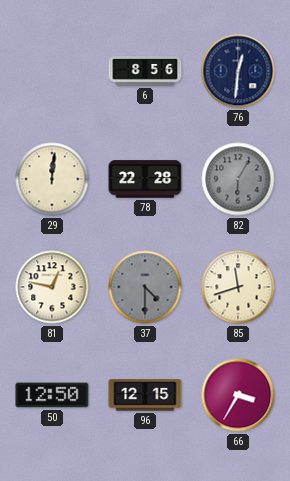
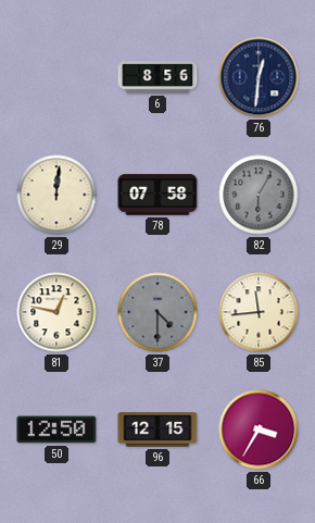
78: 22:28 -> 07:58 (157, 195)
85: 11:42 -> 11:44 (259, 312)
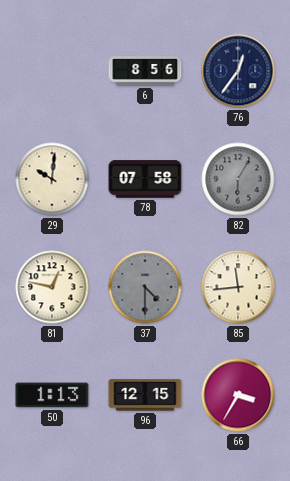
76: 12:31 -> 12:36 (238, 71)
29: 12:01 -> 10:01 (52, 179)
50: 12:50 -> 1:13 (52, 395)
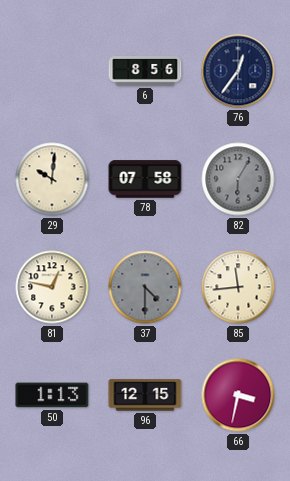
66: 3:35 -> 3:32 (238, 395)
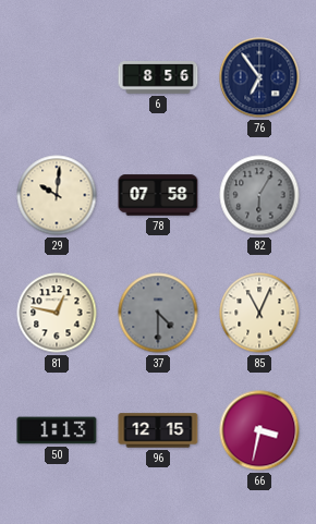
76: 12:36 -> 6:54 (259, 77)
85: 11:44 -> 11:04 (259, 313)
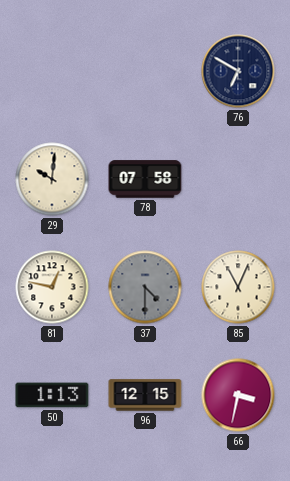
6: 8:56 -> none (158, 77)
76: 6:54 -> 6:50 (238, 71)
82: 6:05 -> none (259, 195)
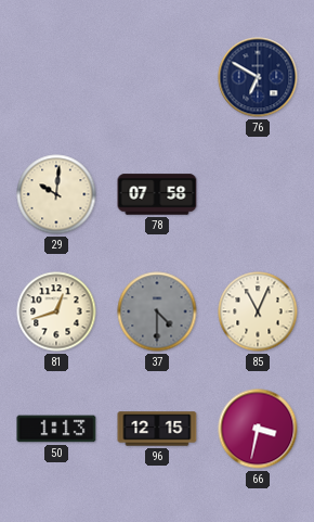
81: 12:47 -> 12:42 (56, 311)
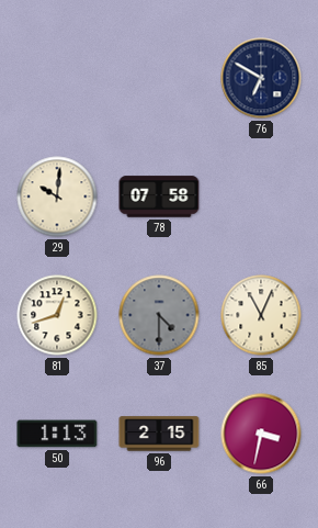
96: 12:15 -> 2:15 (159, 434)
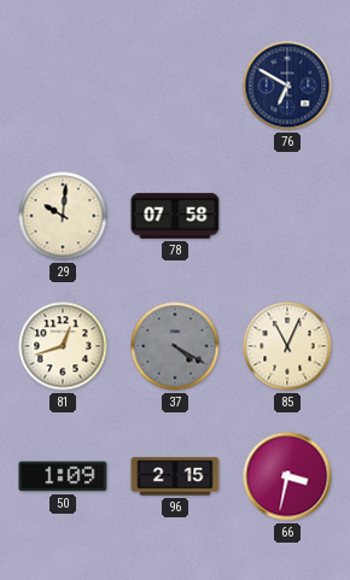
37: 4:30 -> 4:20 (175, 346)
50: 1:13 -> 1:09 (63, 476)
